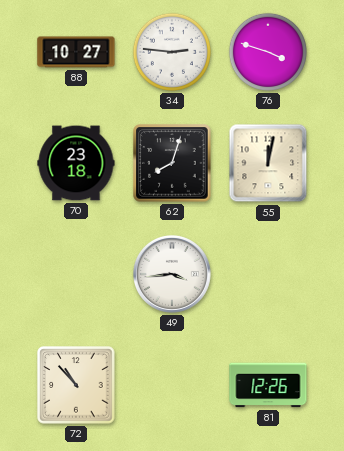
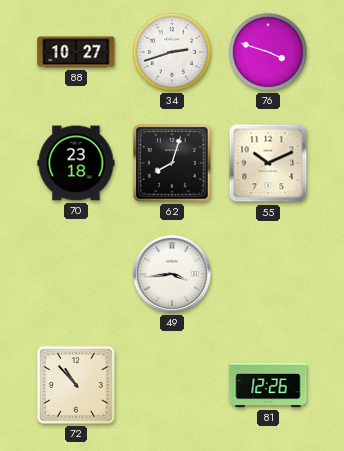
34: 2:46 -> 2:42 (172, 52)
55: 12:02 -> 10:11 (268, 163)
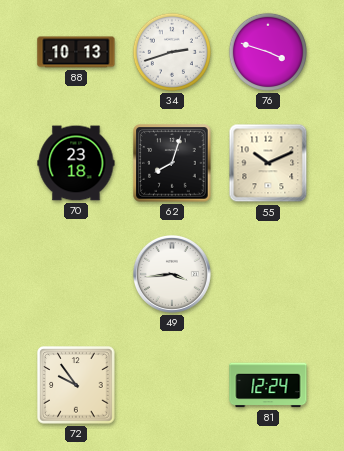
88: 10:27 -> 10:13 (76, 52)
72: 10:53 -> 9:54 (76, 385)
81: 12:26 -> 12:24 (268, 385)
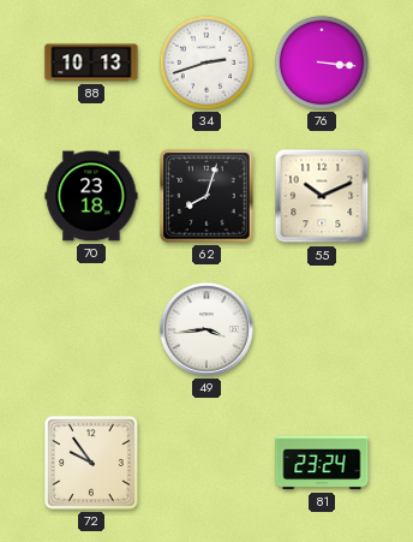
76: 3:48 -> 3:16 (322, 62)
81: 12:24 -> 23:24 (322, 463)
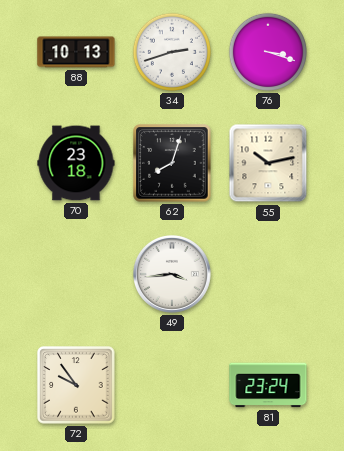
76: 3:16 -> 3:18 (268, 52)
55: 10:11 -> 10:13 (268, 163)
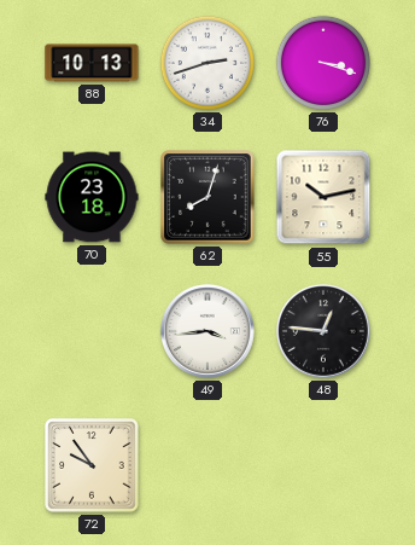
48: none -> 12:46 (325, 332)
81: 23:24 -> none (268, 385)
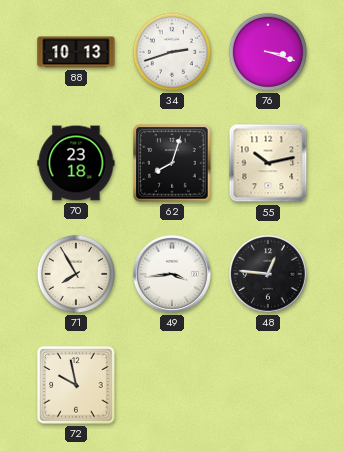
71: none -> 7:55 (76, 274)
72: 9:54 -> 9:58 (76, 385)
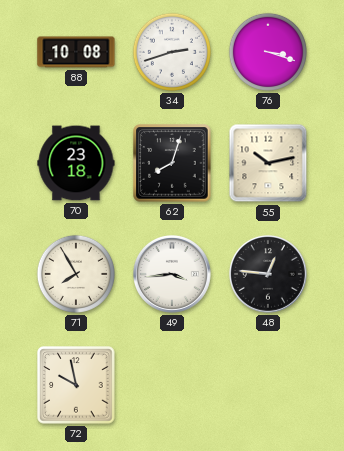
88: 10:13 -> 10:08 (76, 52)
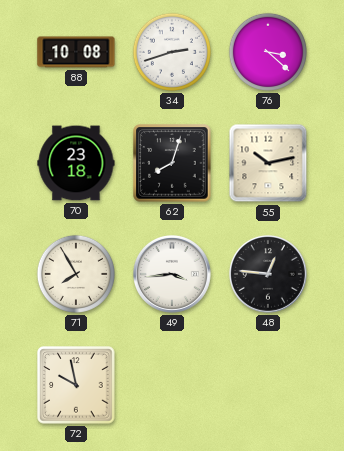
76: 3:18 -> 3:22 (268, 52)
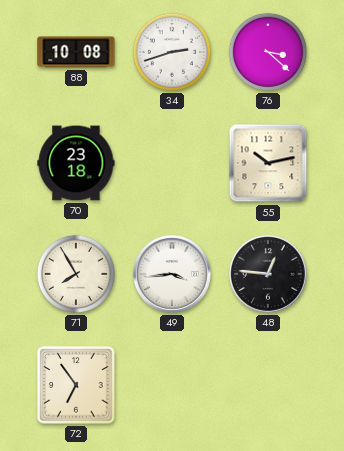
62: 8:03 -> none (172, 163)
72: 9:58 -> 6:54 (76, 385)
